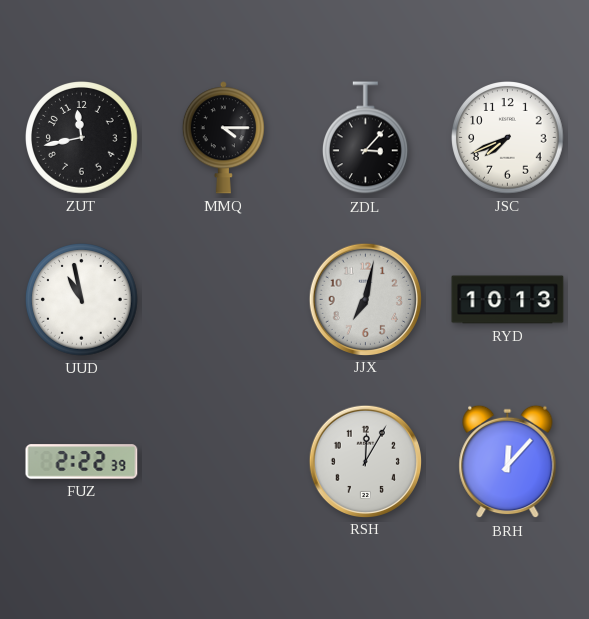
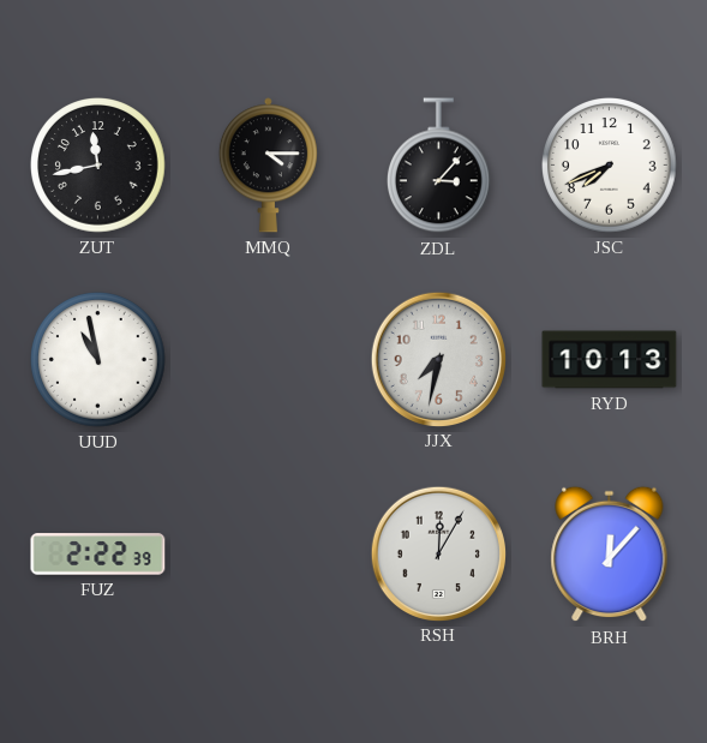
JJX: 7:02 -> 7:32 (438, 359)
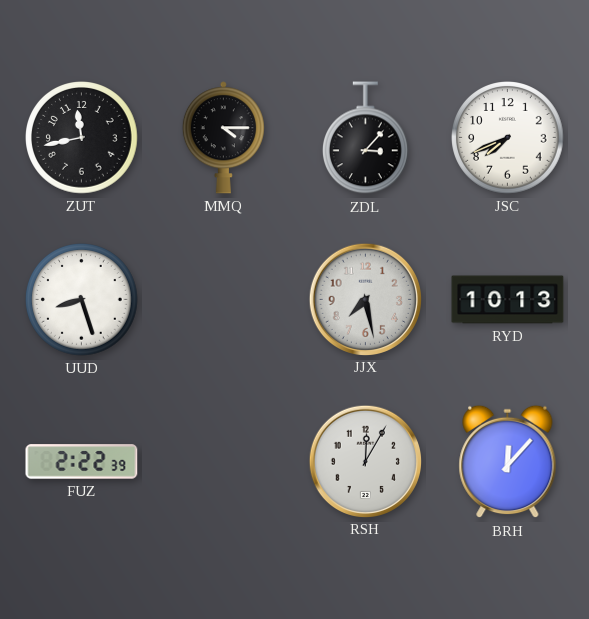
UUD: 10:58 -> 8:27 (82, 300)
JJX: 7:32 -> 7:28 (365, 299)
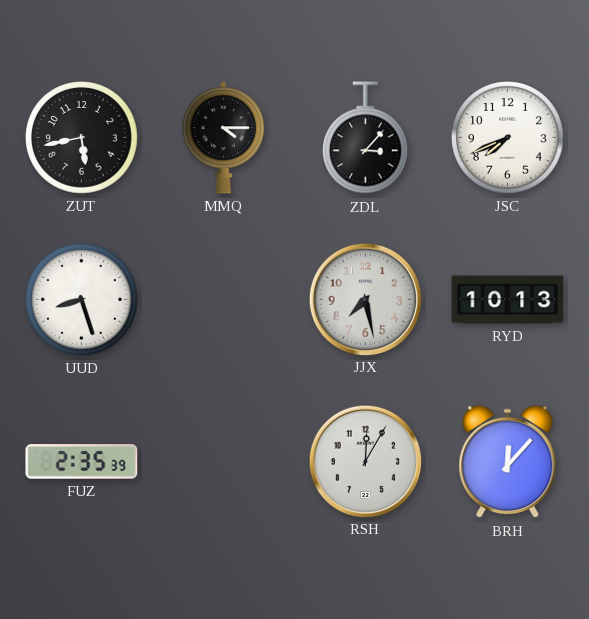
ZUT: 11:43 -> 5:43 (82, 138)
FUZ: 2:22 -> 2:35 (82, 462)
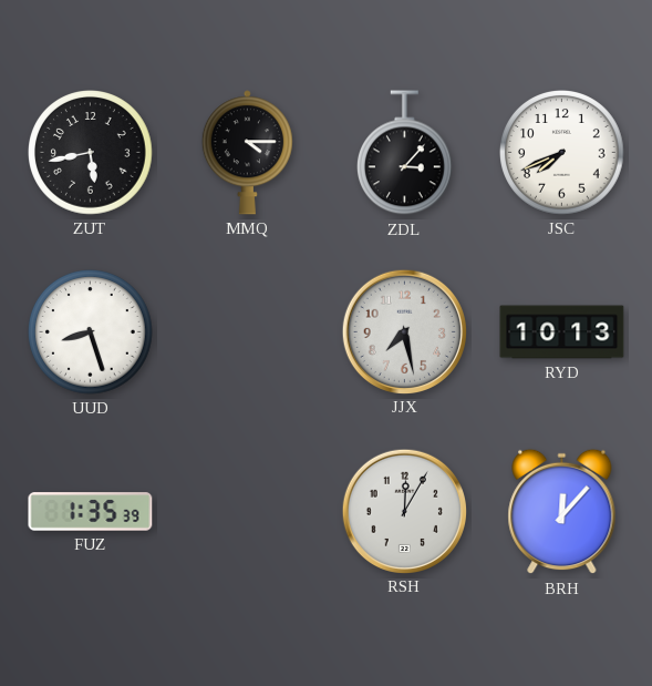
FUZ: 2:35 -> 1:35 (91, 512)
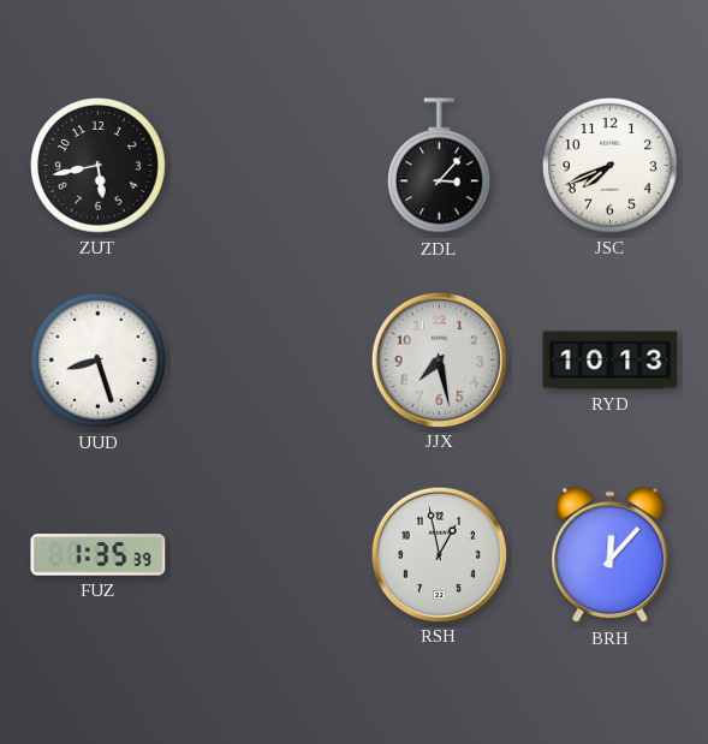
MMQ: 4:15 -> none (247, 153)
RSH: 12:05 -> 12:58 (439, 554)
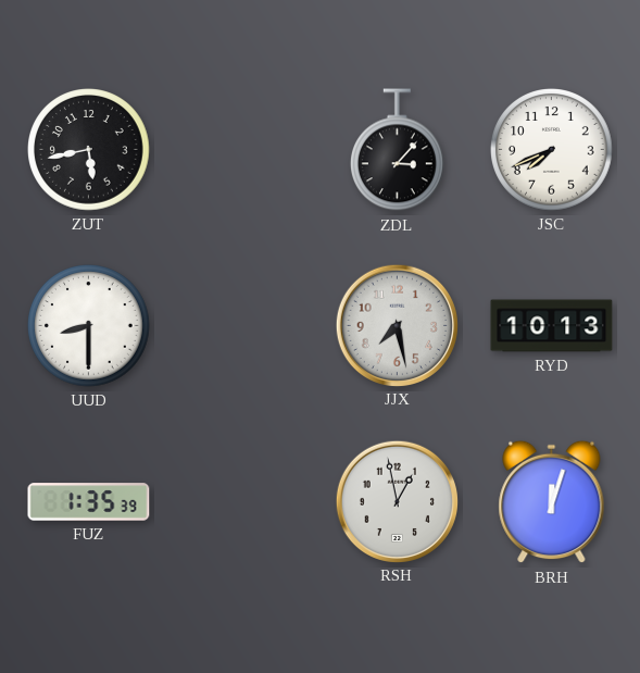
UUD: 8:27 -> 8:30 (89, 326)
BRH: 12:07 -> 12:03 (552, 502)
